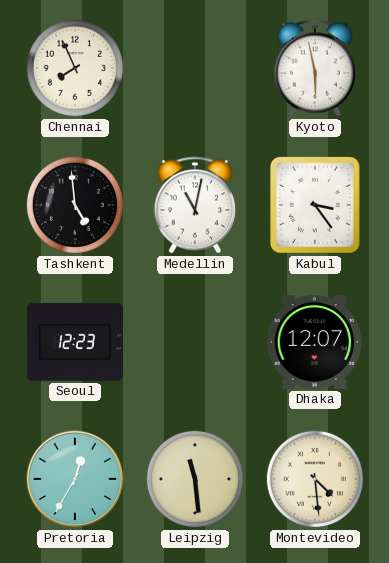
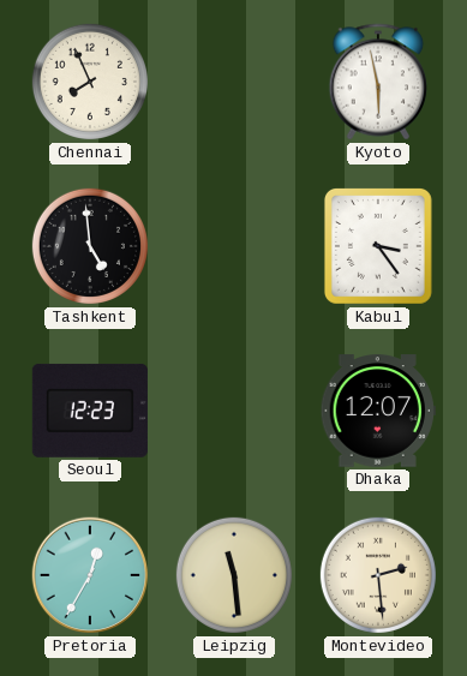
Medellin: 11:02 -> none (195, 205)
Montevideo: 4:29 -> 2:29 (378, 575)
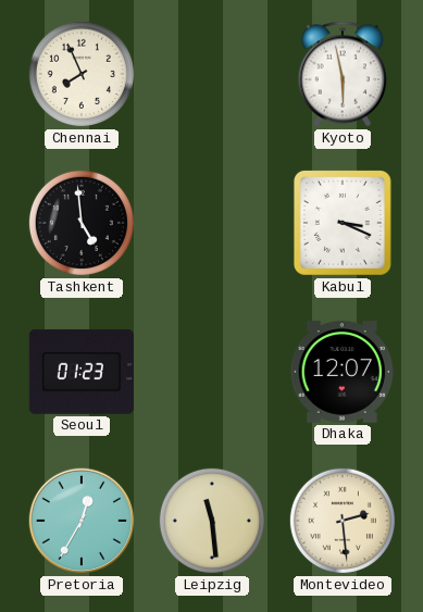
Kabul: 3:24 -> 3:19 (343, 223)
Seoul: 12:23 -> 01:23 (82, 372)
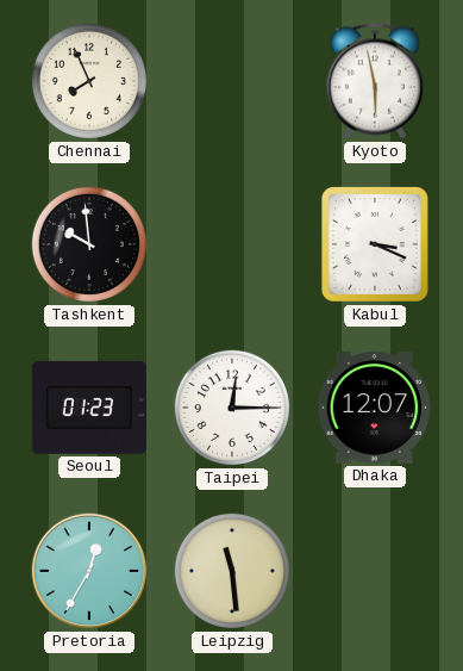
Tashkent: 4:59 -> 9:59 (89, 244)
Taipei: none -> 12:15 (232, 408)
Montevideo: 2:29 -> none (343, 521)
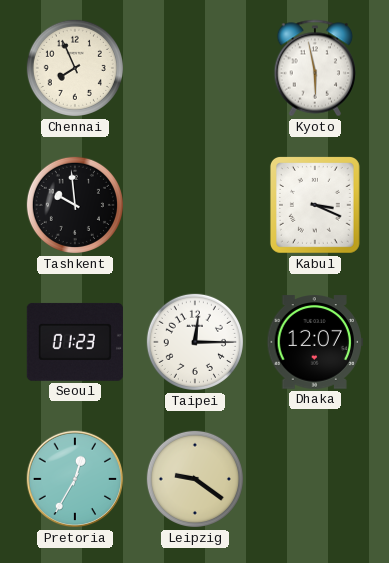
Leipzig: 11:29 -> 9:21 (195, 479)
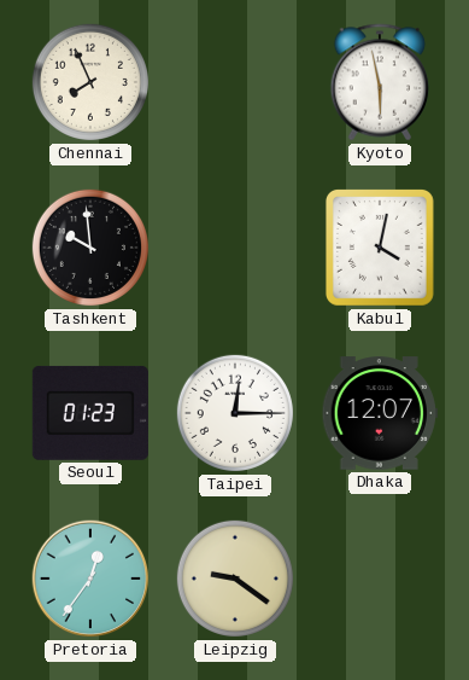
Kabul: 3:19 -> 4:02 (380, 248)
Pretoria: 12:35 -> 12:36 (90, 579)
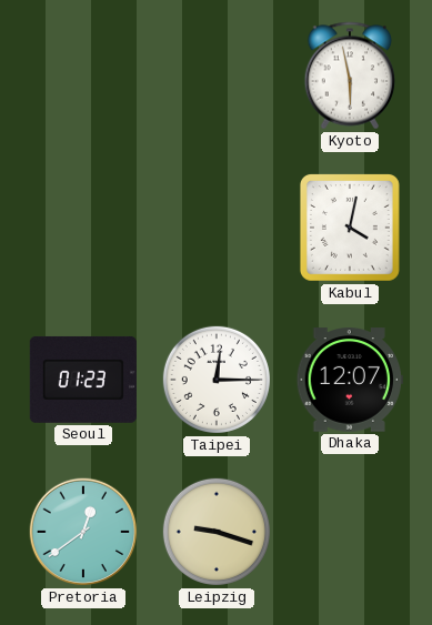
Chennai: 7:56 -> none (90, 82)
Tashkent: 9:59 -> none (90, 248)
Pretoria: 12:36 -> 12:39 (83, 532)
Leipzig: 9:21 -> 9:18 (217, 532)
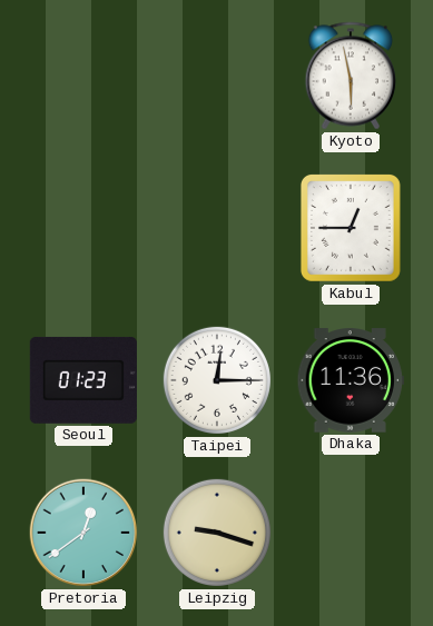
Kabul: 4:02 -> 12:45 (351, 228)
Dhaka: 12:07 -> 11:36 (351, 380)
